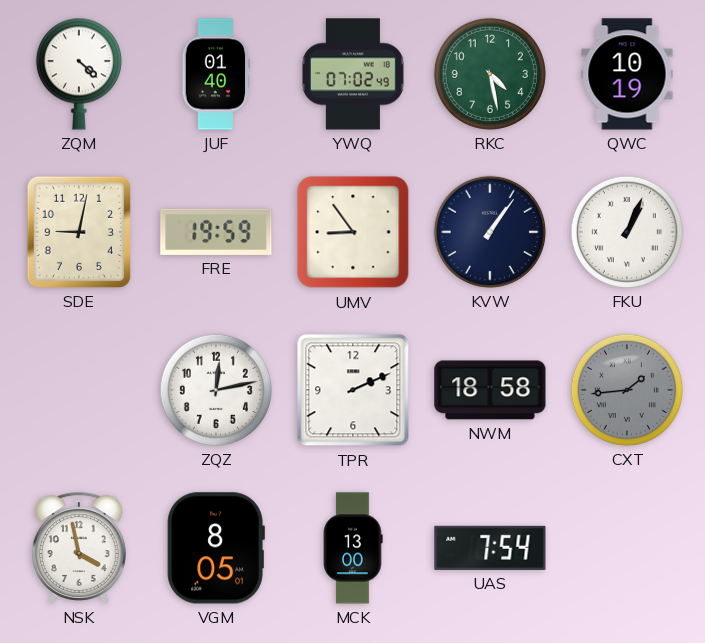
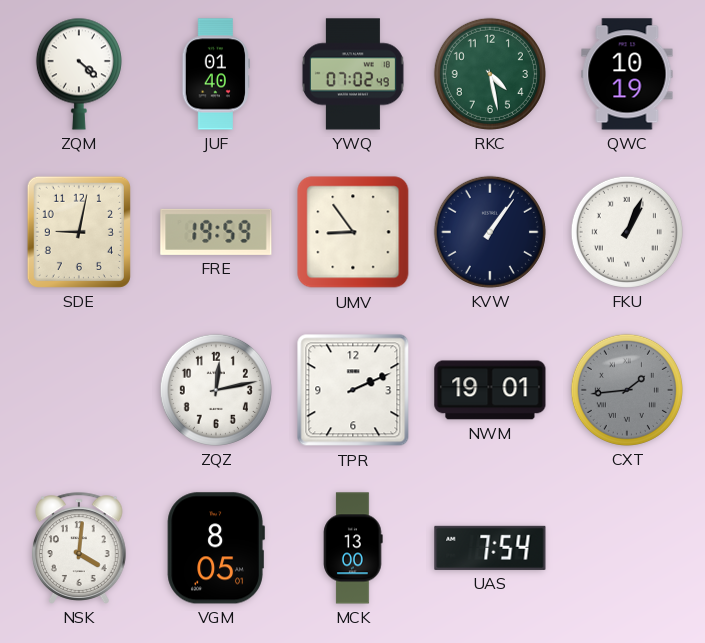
NWM: 18:58 -> 19:01 (490, 390)
NSK: 3:58 -> 4:01 (79, 548)
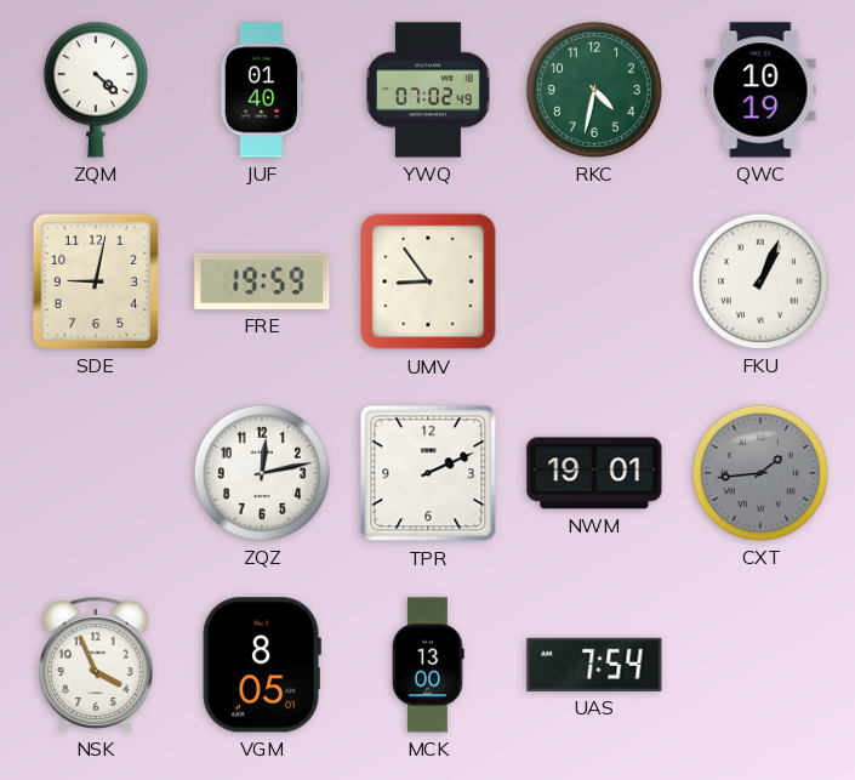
RKC: 4:28 -> 4:32 (594, 90)
KVW: 1:06 -> none (490, 232)
NSK: 4:01 -> 3:56 (96, 665)
